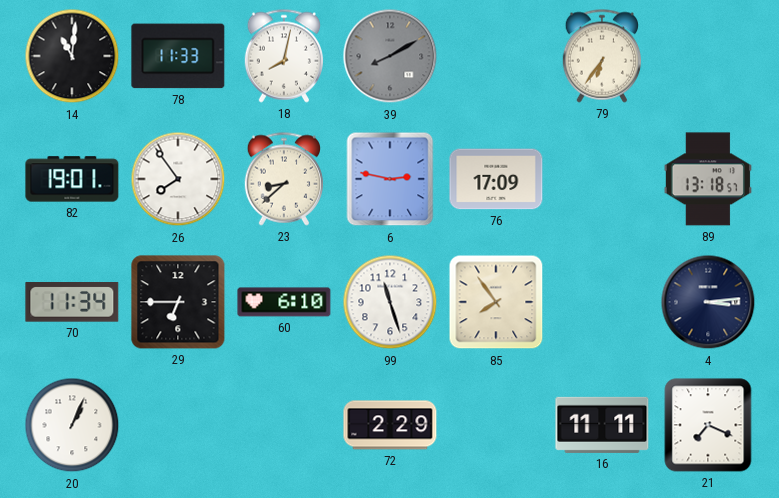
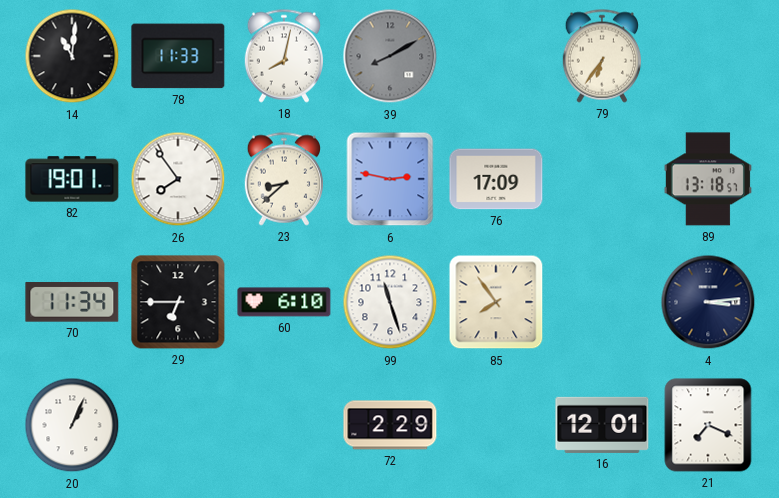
16: 11:11 -> 12:01 (602, 425)
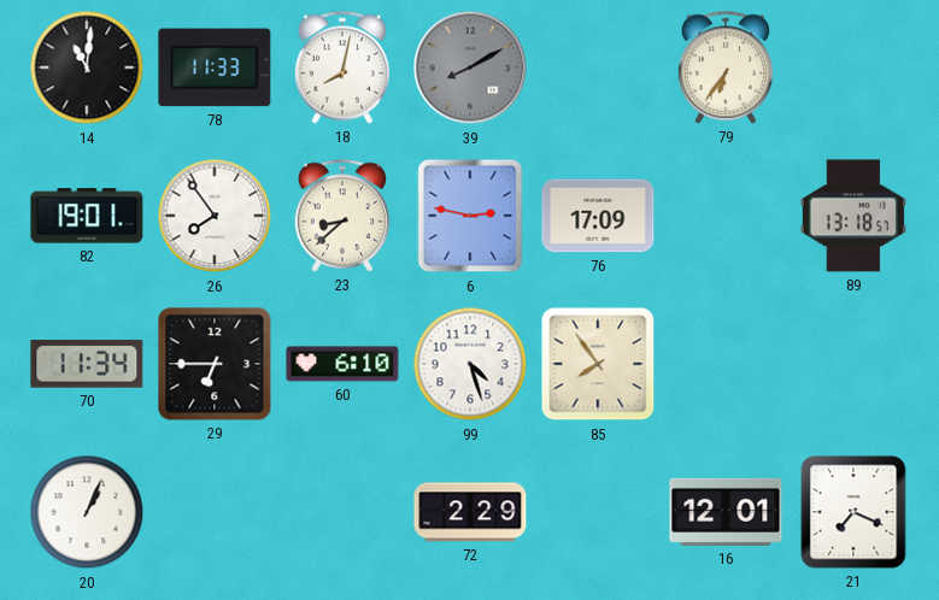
99: 11:27 -> 4:27 (470, 364)
4: 3:14 -> none (708, 302)
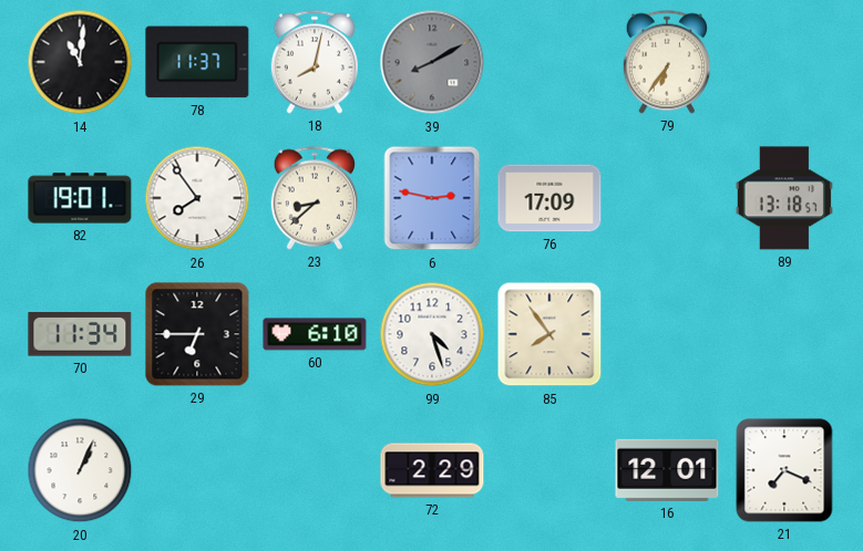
78: 11:33 -> 11:37 (197, 62)
